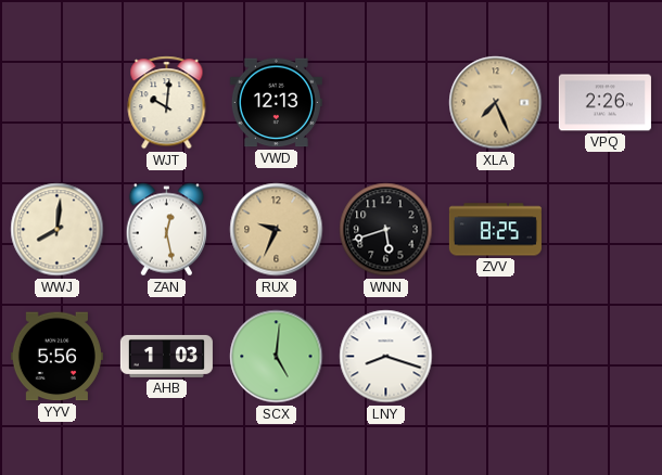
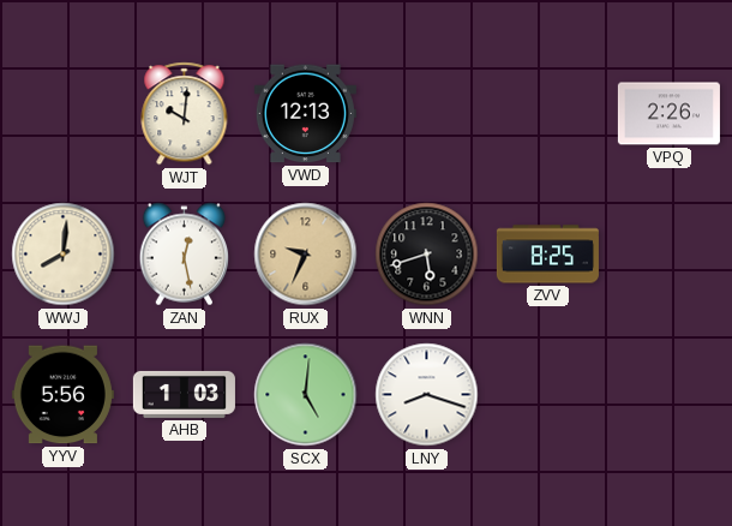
XLA: 7:26 -> none (496, 103)
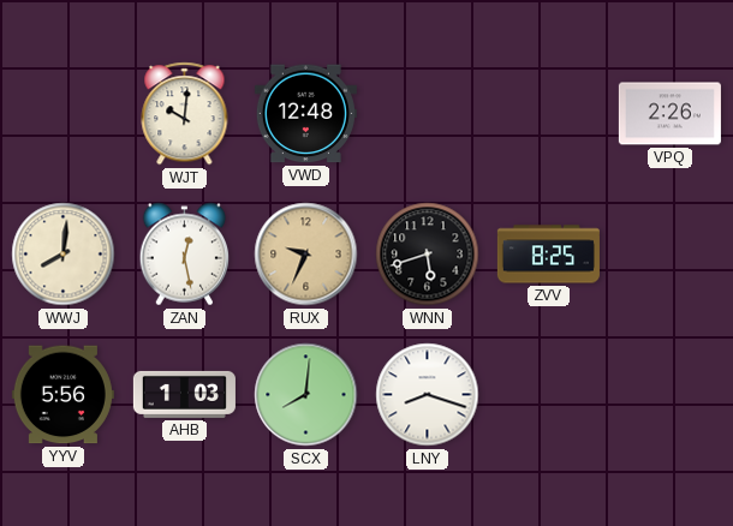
VWD: 12:13 -> 12:48 (305, 114)
SCX: 5:01 -> 8:01 (306, 395)
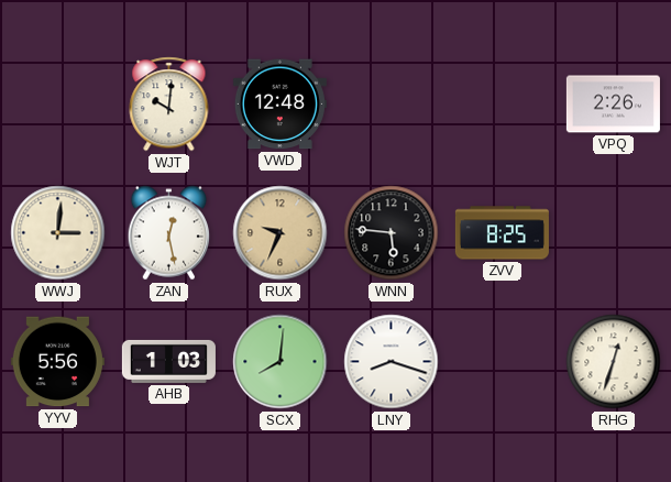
WWJ: 8:01 -> 3:01 (58, 233)
WNN: 5:42 -> 5:46 (392, 233)
RHG: none -> 12:33 (614, 362)
